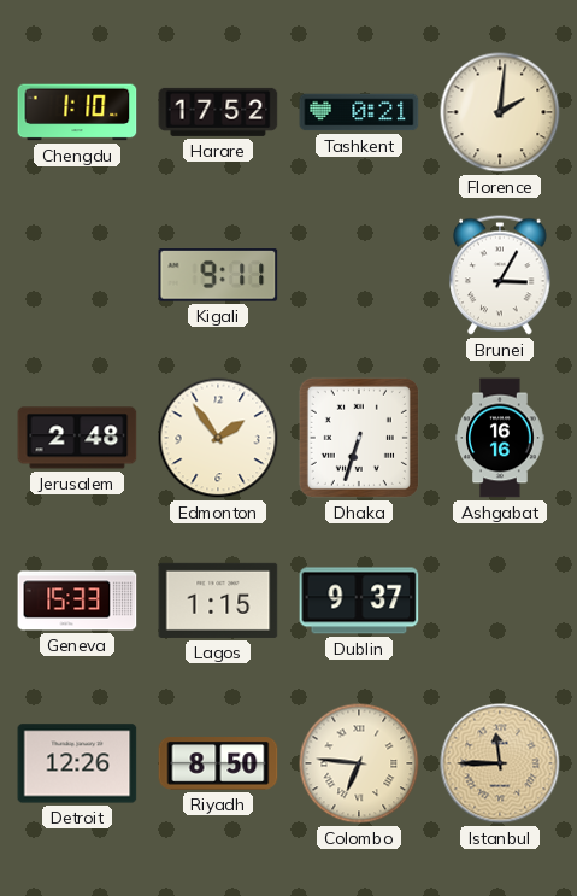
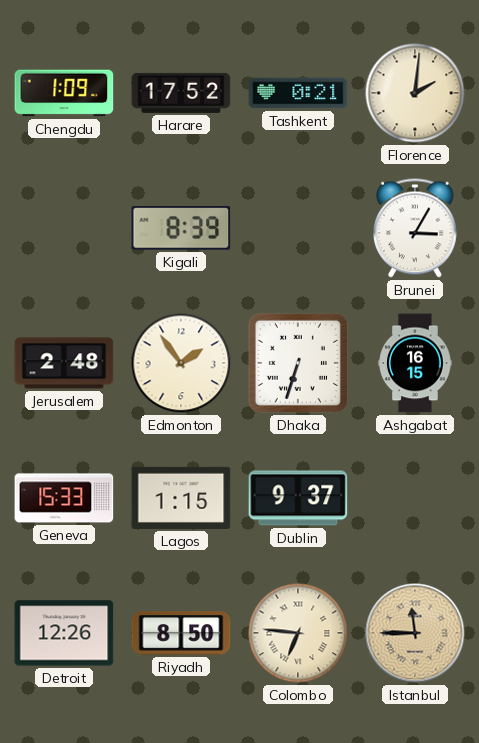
Chengdu: 1:10 -> 1:09 (64, 93)
Kigali: 9:11 -> 8:39 (181, 229)
Ashgabat: 16:16 -> 16:15 (415, 363)
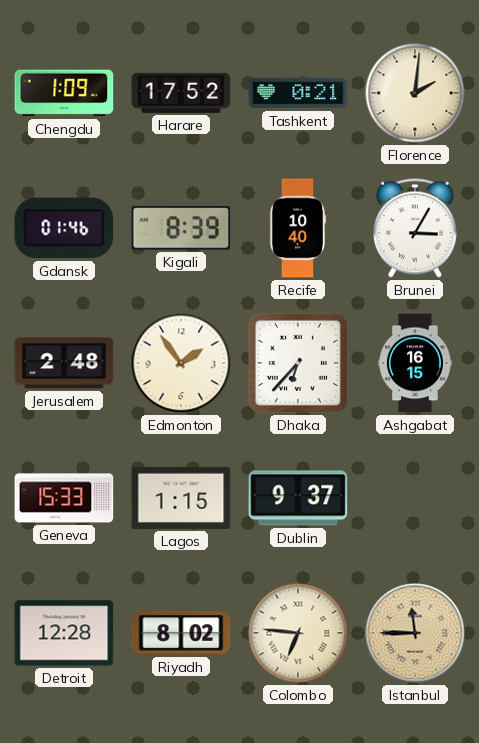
Gdansk: none -> 01:46 (64, 228)
Recife: none -> 10:40 (298, 228)
Dhaka: 6:33 -> 6:37 (298, 363)
Detroit: 12:26 -> 12:28 (64, 633)
Riyadh: 8:50 -> 8:02 (181, 633)
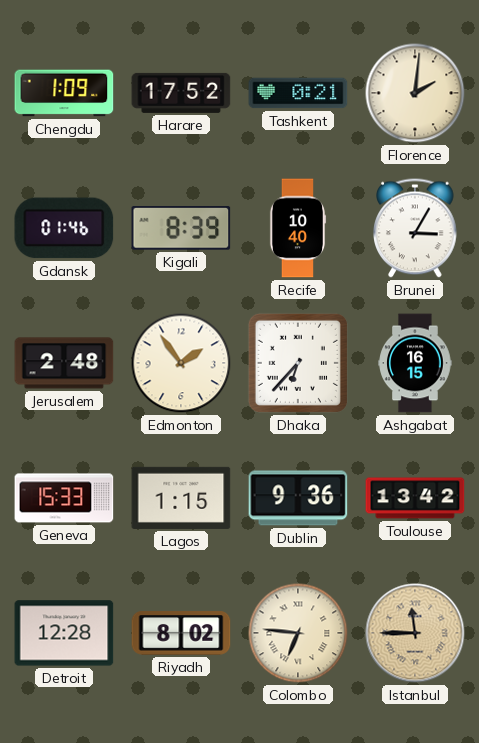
Dublin: 9:37 -> 9:36 (298, 498)
Toulouse: none -> 13:42 (415, 498)
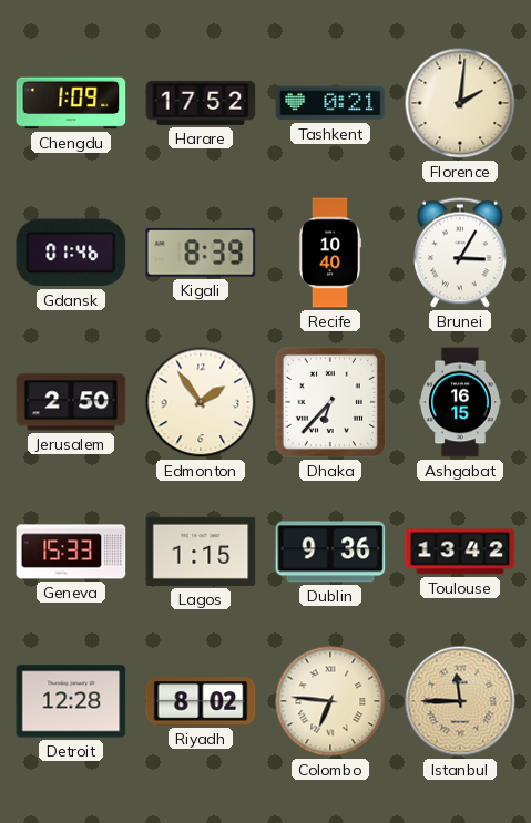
Jerusalem: 2:48 -> 2:50 (71, 402)
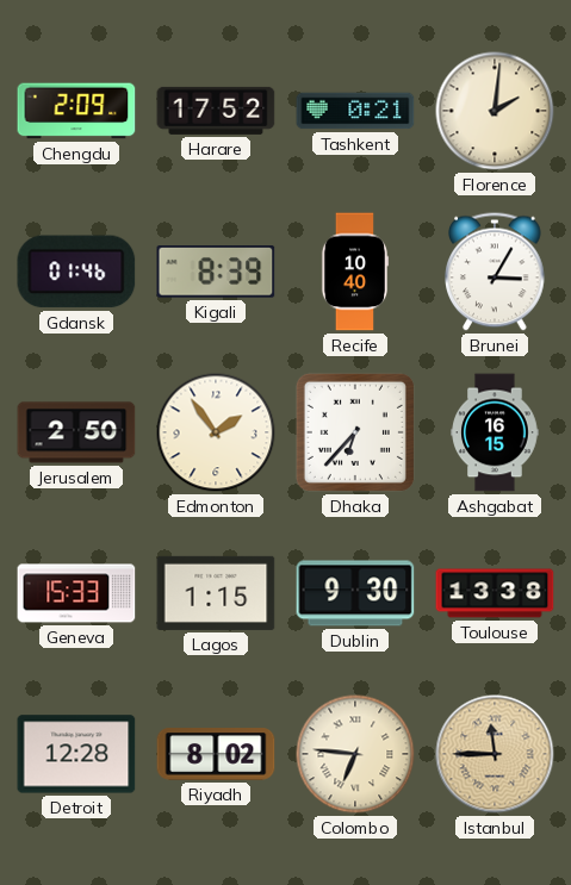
Chengdu: 1:09 -> 2:09 (76, 111)
Dublin: 9:36 -> 9:30 (355, 593)
Toulouse: 13:42 -> 13:38 (495, 593)
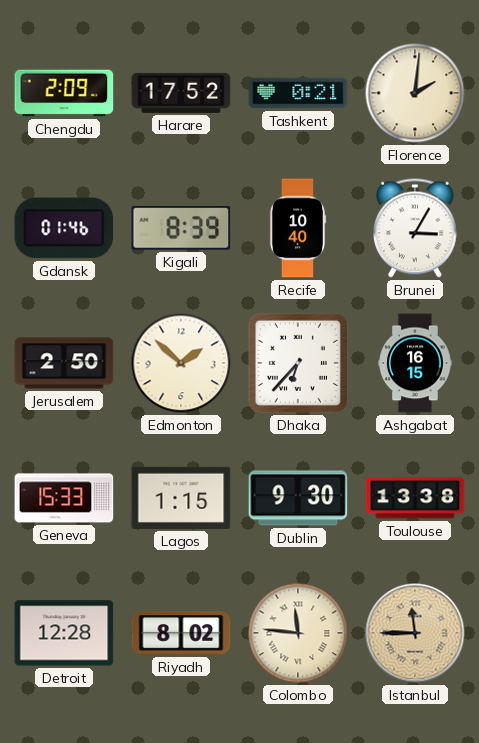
Edmonton: 1:54 -> 1:52 (181, 363)
Colombo: 6:46 -> 11:46 (298, 633)
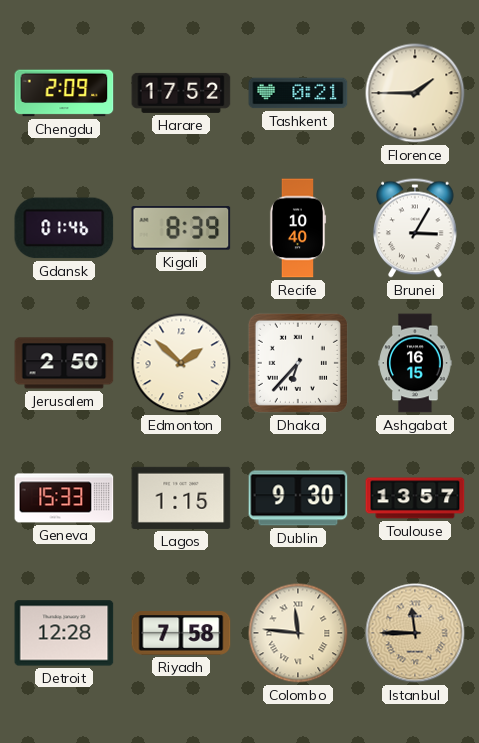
Florence: 2:01 -> 1:45 (415, 93)
Toulouse: 13:38 -> 13:57 (415, 498)
Riyadh: 8:02 -> 7:58 (181, 633)
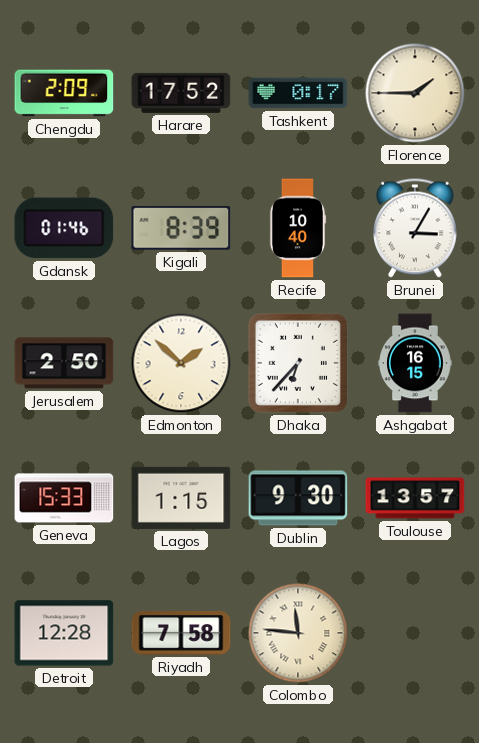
Tashkent: 0:21 -> 0:17 (298, 93)
Istanbul: 11:45 -> none (415, 633)
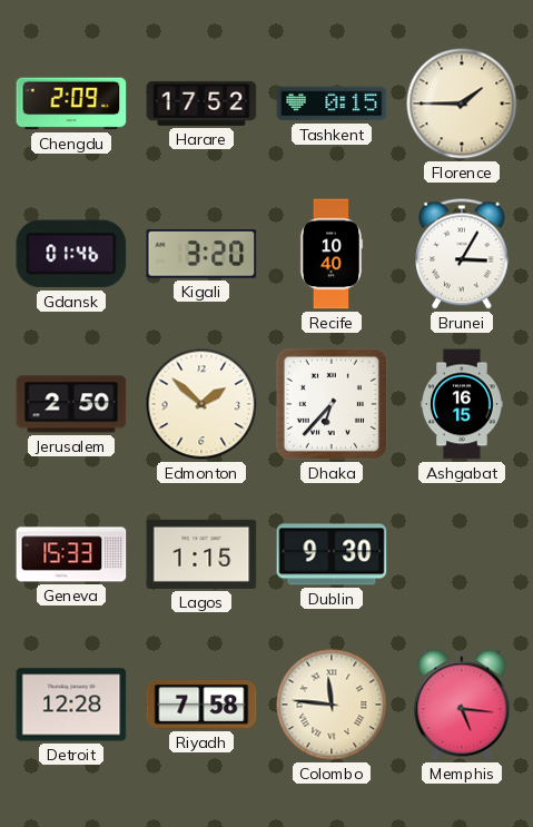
Tashkent: 0:17 -> 0:15 (332, 104)
Kigali: 8:39 -> 3:20 (201, 255)
Toulouse: 13:57 -> none (415, 498)
Memphis: none -> 5:16 (462, 705)
